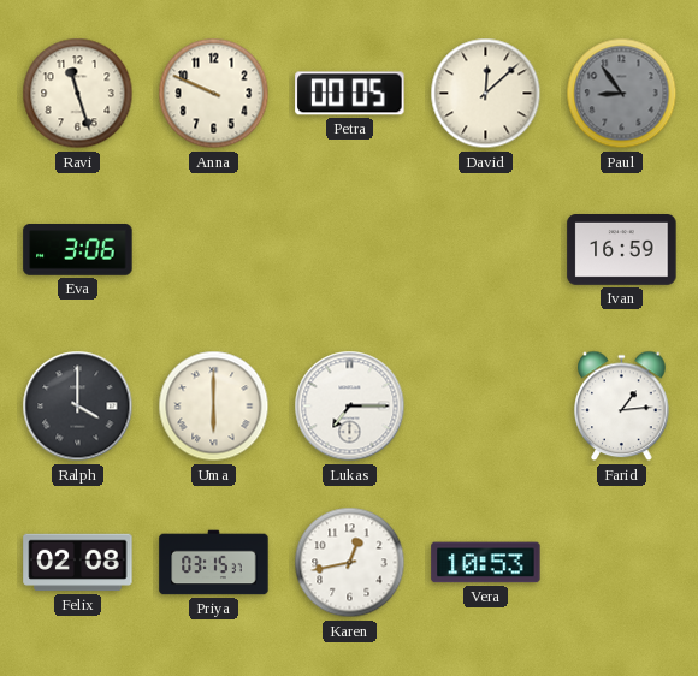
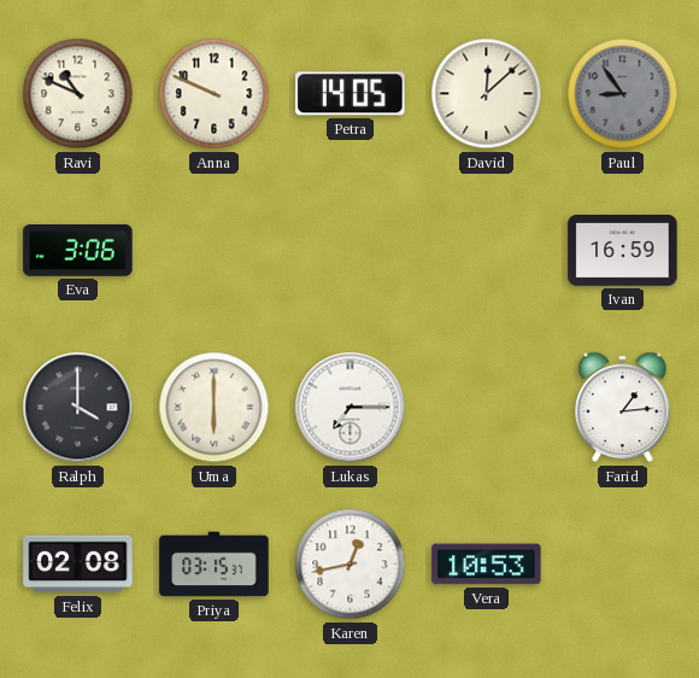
Ravi: 11:27 -> 10:49 (78, 94)
Petra: 00:05 -> 14:05 (351, 94)
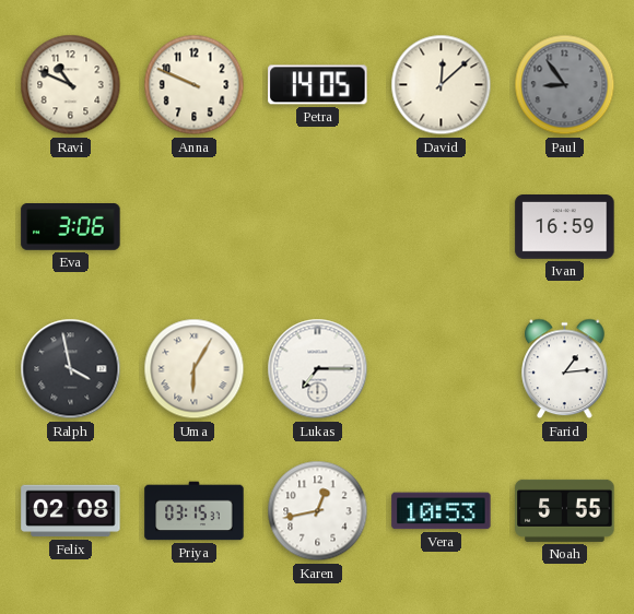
Ralph: 4:00 -> 3:58 (71, 369)
Uma: 6:00 -> 6:05 (195, 369)
Noah: none -> 5:55 (565, 510)
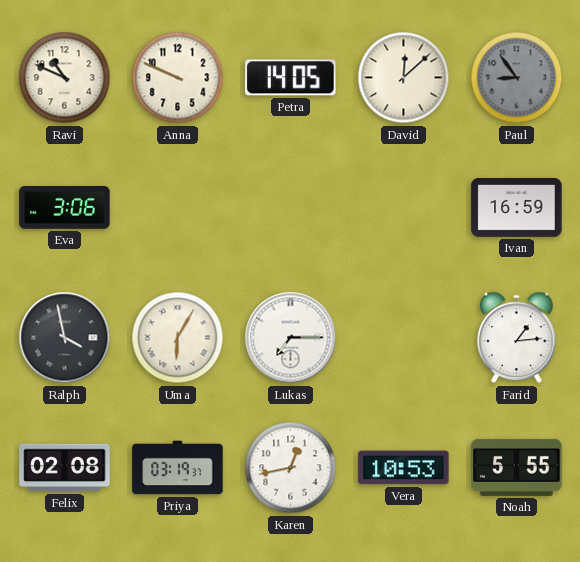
Priya: 03:15 -> 03:19 (178, 468)
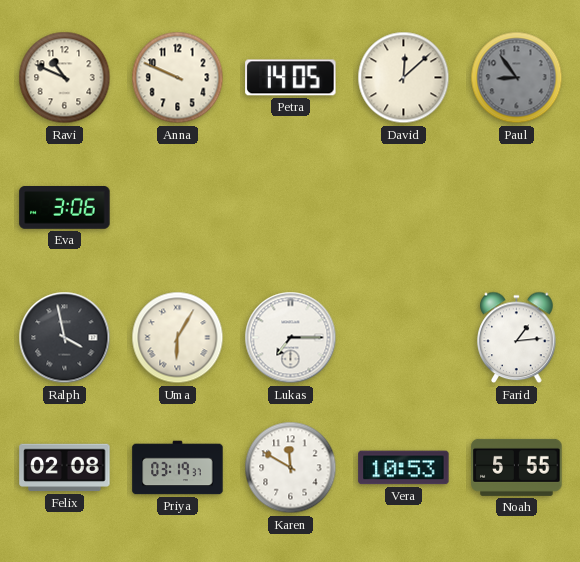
Ivan: 16:59 -> none (517, 208)
Karen: 12:43 -> 11:50 (291, 468)
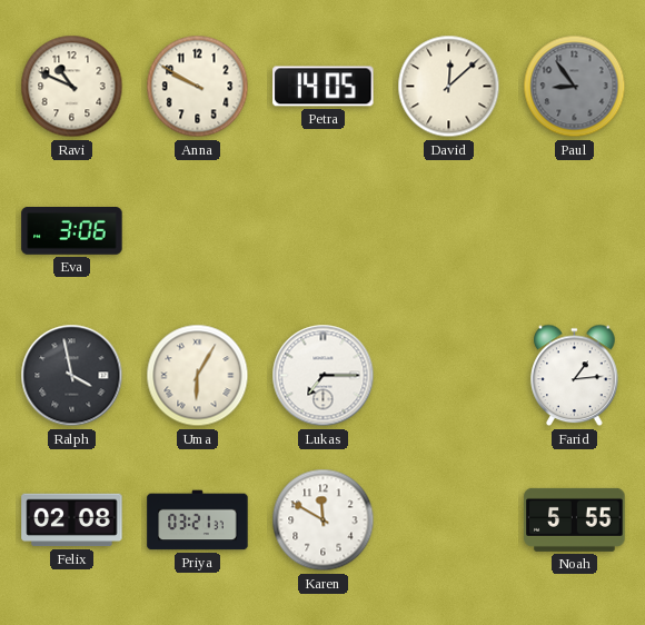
Anna: 9:49 -> 9:50 (198, 87)
Priya: 03:19 -> 03:21 (198, 520)
Vera: 10:53 -> none (404, 468)
